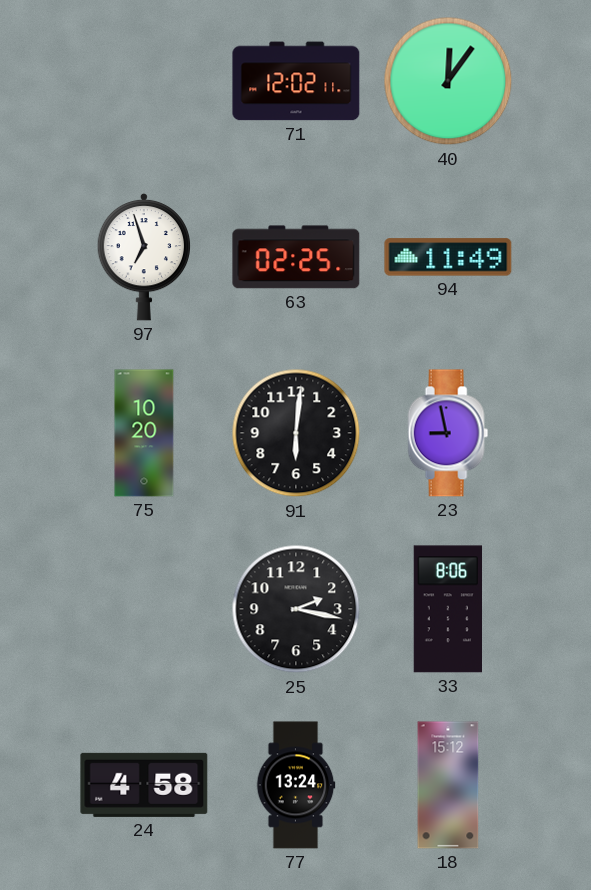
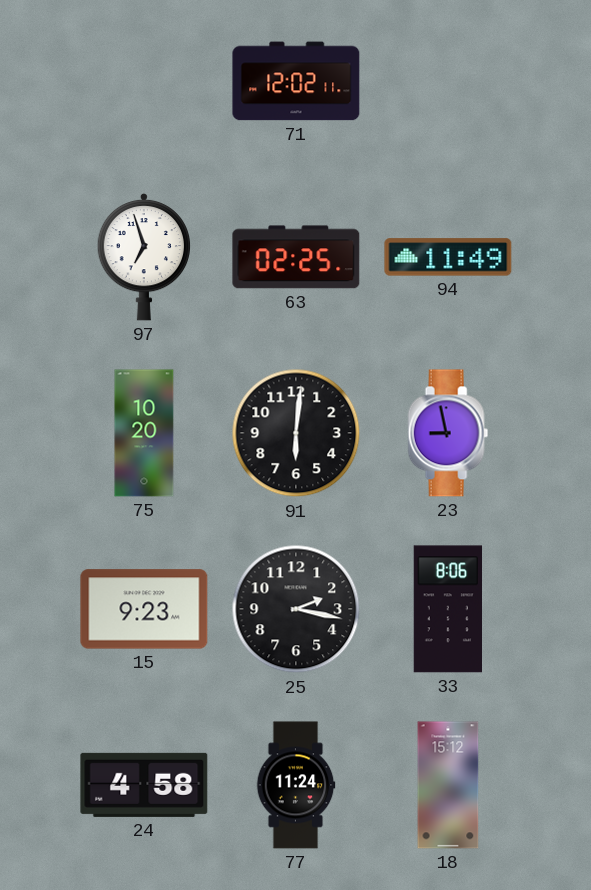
40: 12:06 -> none (448, 81)
15: none -> 9:23 (144, 609)
77: 13:24 -> 11:24 (296, 785)
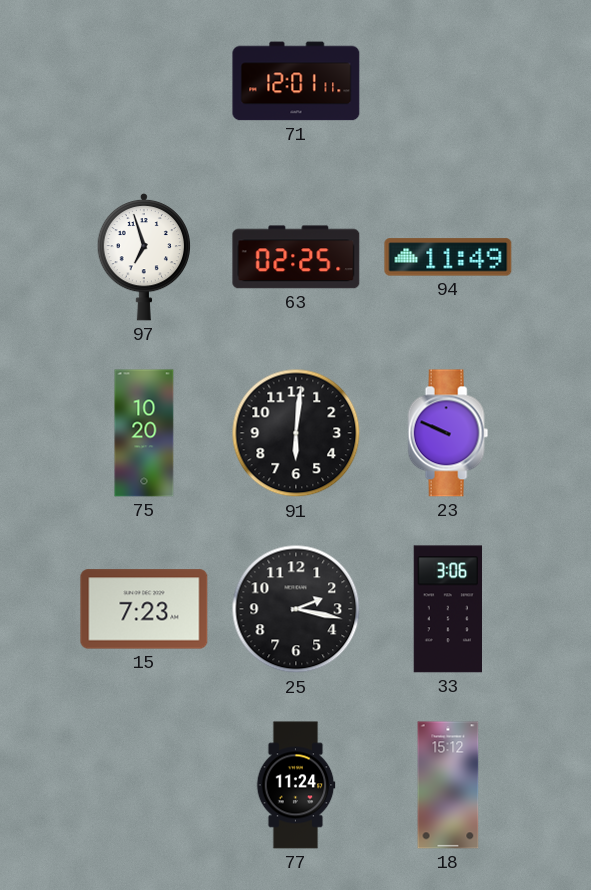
71: 12:02 -> 12:01 (296, 81)
23: 8:58 -> 9:49 (448, 433)
15: 9:23 -> 7:23 (144, 609)
33: 8:06 -> 3:06 (447, 609)
24: 4:58 -> none (144, 785)
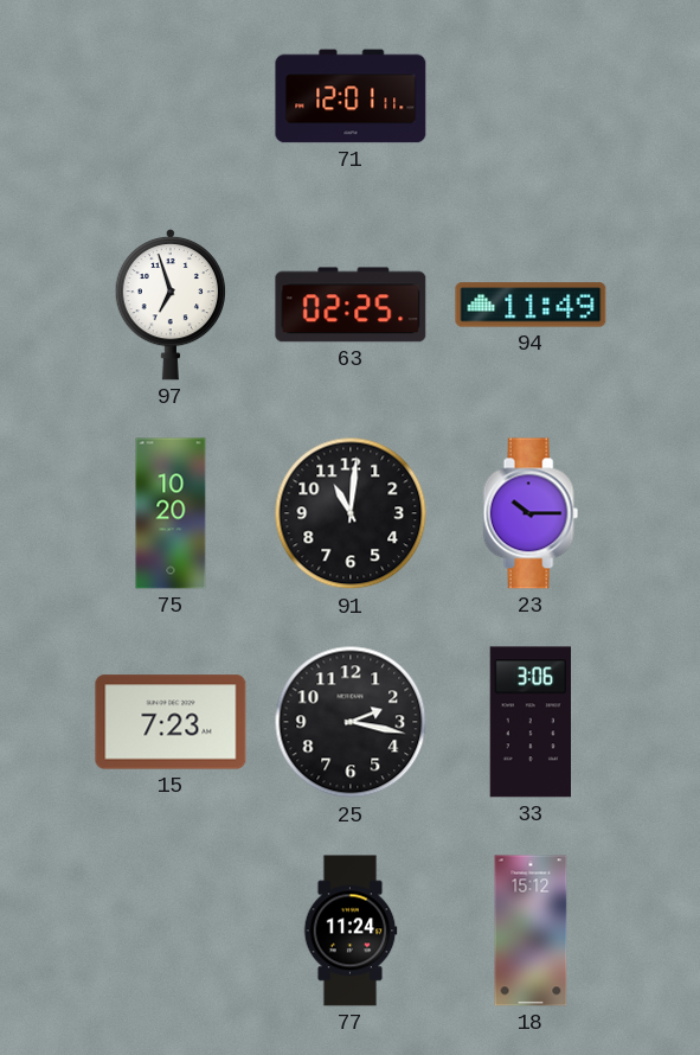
91: 6:01 -> 11:01 (351, 513)
23: 9:49 -> 10:15 (531, 513)
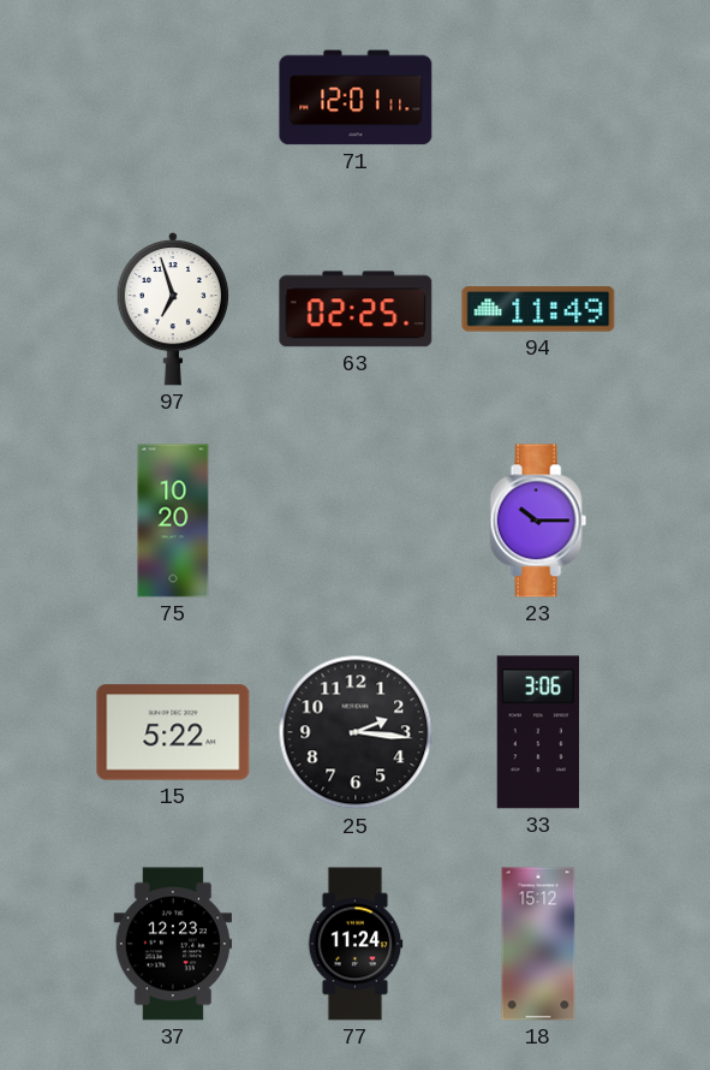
91: 11:01 -> none (351, 513)
15: 7:23 -> 5:22 (173, 732)
25: 2:17 -> 2:16 (356, 732)
37: none -> 12:23 (173, 944)
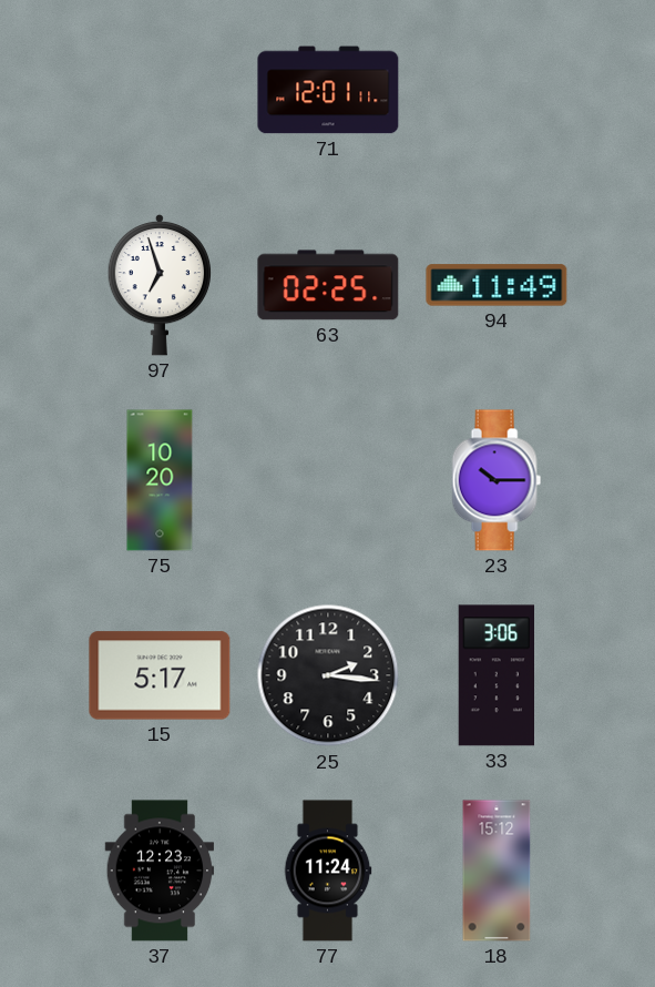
15: 5:22 -> 5:17 (160, 675)
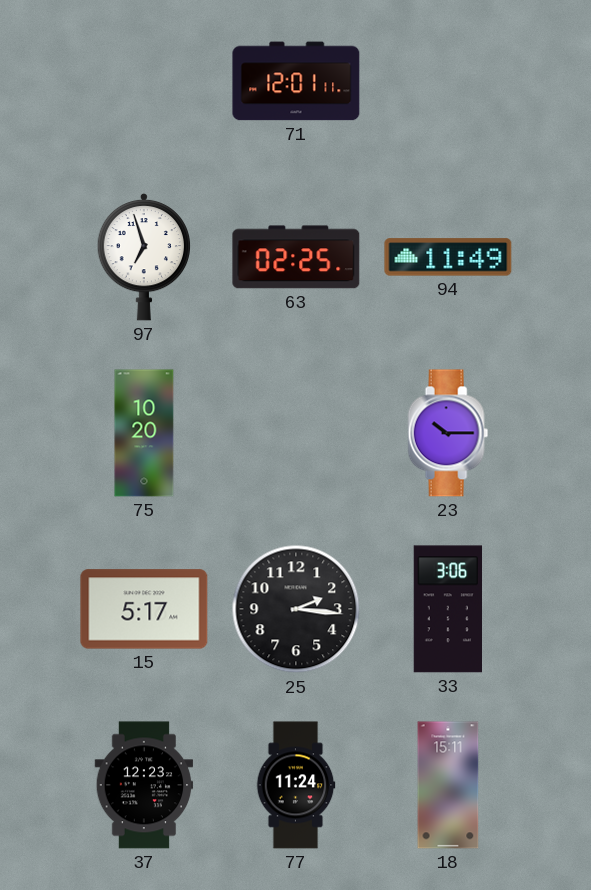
18: 15:12 -> 15:11 (448, 785)
